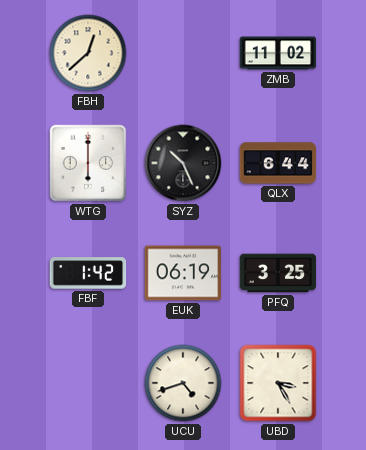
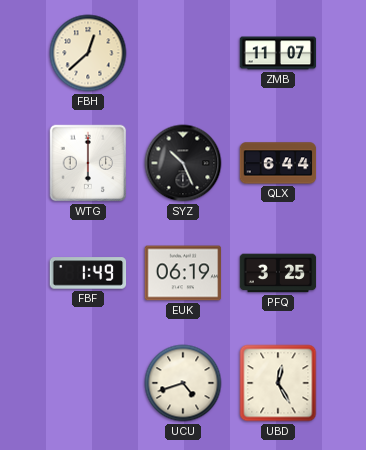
ZMB: 11:02 -> 11:07 (278, 53)
FBF: 1:42 -> 1:49 (88, 273)
UBD: 3:25 -> 12:25 (278, 383)
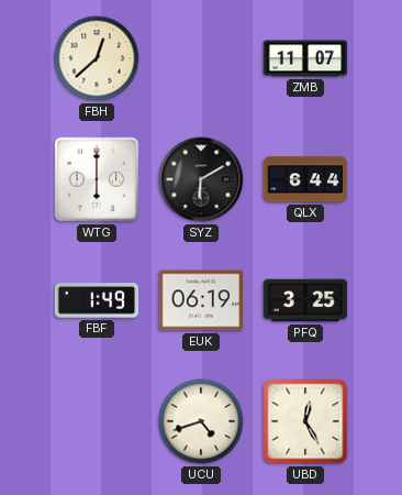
SYZ: 10:26 -> 6:10 (201, 179)
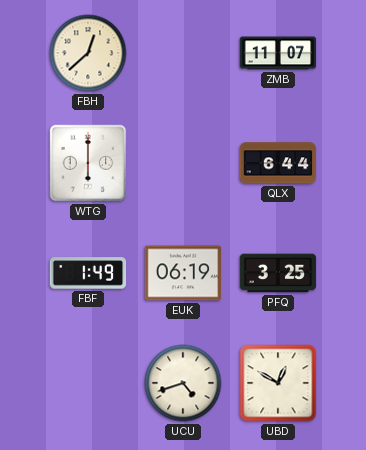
SYZ: 6:10 -> none (201, 179)
UBD: 12:25 -> 12:50 (278, 383)
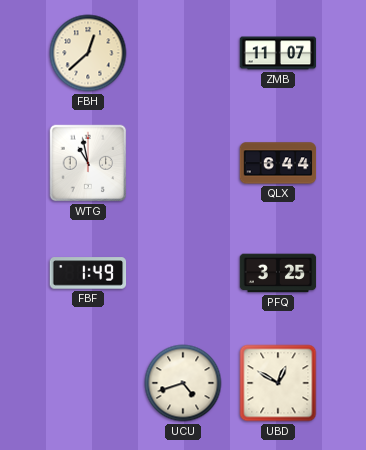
WTG: 6:00 -> 10:58 (88, 163)
EUK: 06:19 -> none (183, 273)
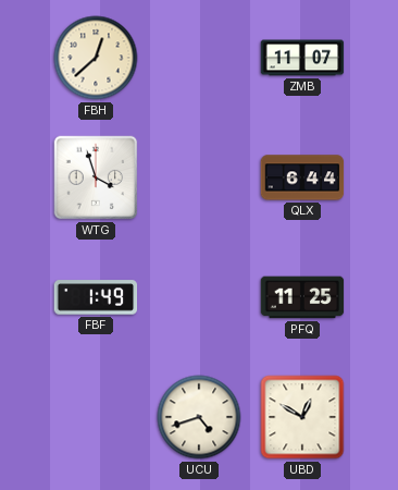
WTG: 10:58 -> 3:57 (96, 177)
PFQ: 3:25 -> 11:25 (302, 297)
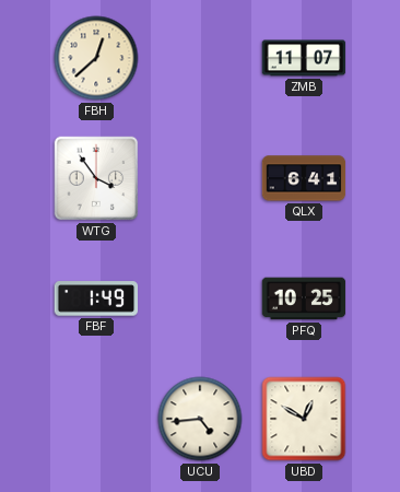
WTG: 3:57 -> 3:54 (96, 178)
QLX: 6:44 -> 6:41 (304, 178)
PFQ: 11:25 -> 10:25 (304, 298)
UCU: 4:42 -> 4:44 (200, 419)
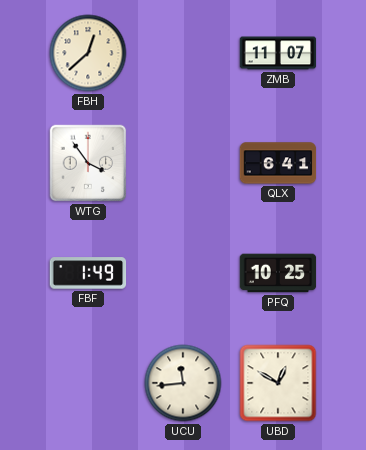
UCU: 4:44 -> 11:44 (183, 383)
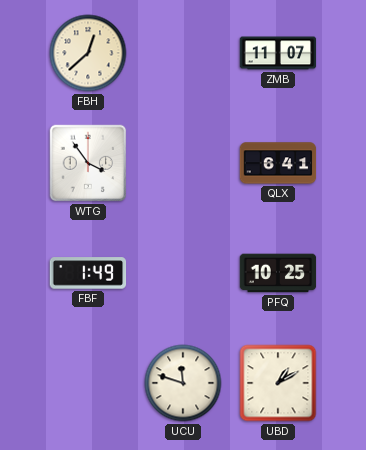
UCU: 11:44 -> 11:48 (183, 383)
UBD: 12:50 -> 1:10 (278, 383)
